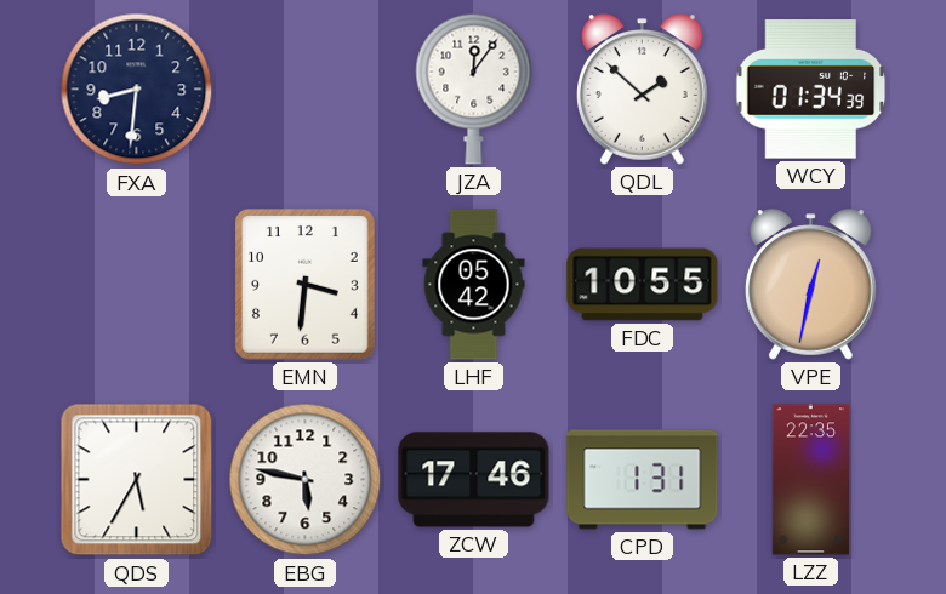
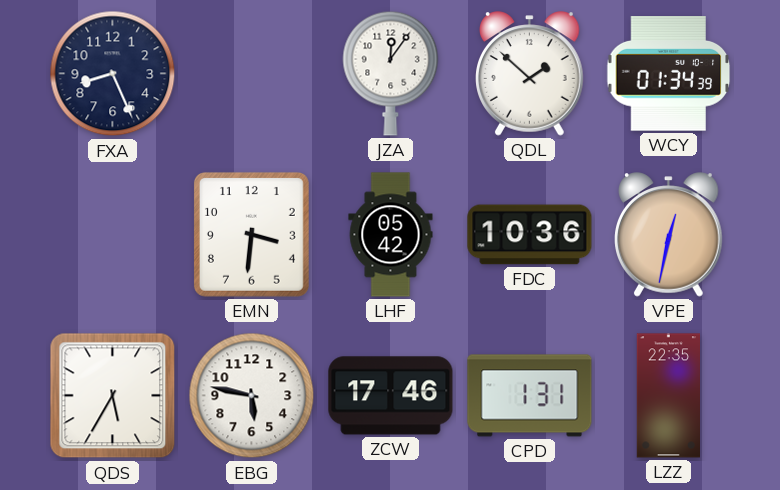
FXA: 8:31 -> 8:26 (113, 74)
FDC: 10:55 -> 10:36 (530, 235)
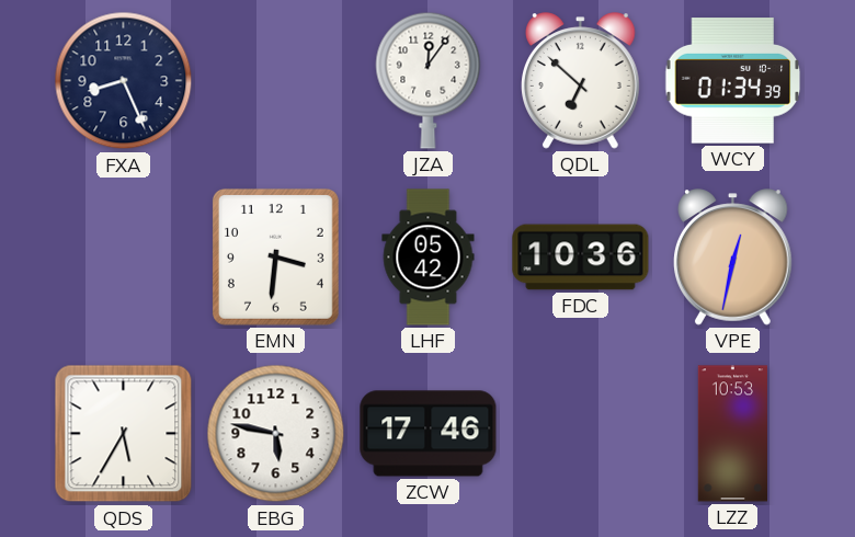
QDL: 1:52 -> 6:52 (581, 81)
CPD: 1:31 -> none (530, 396)
LZZ: 22:35 -> 10:53 (732, 434)
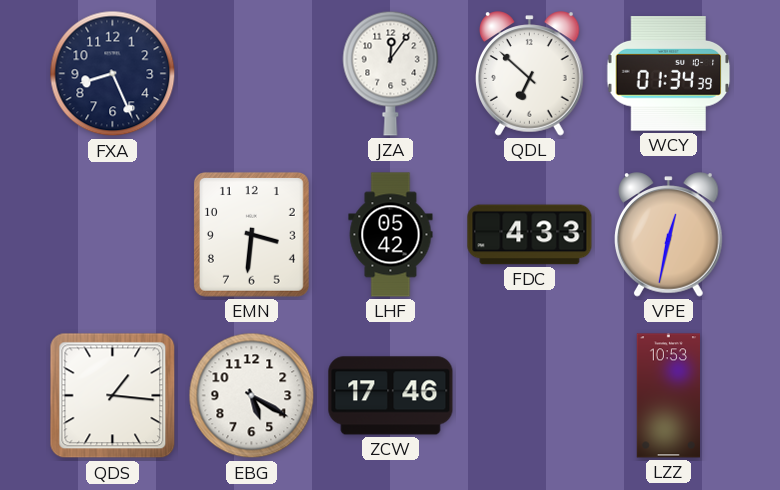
FDC: 10:36 -> 4:33 (530, 235)
QDS: 5:35 -> 1:16 (113, 396)
EBG: 5:47 -> 5:20 (252, 396)
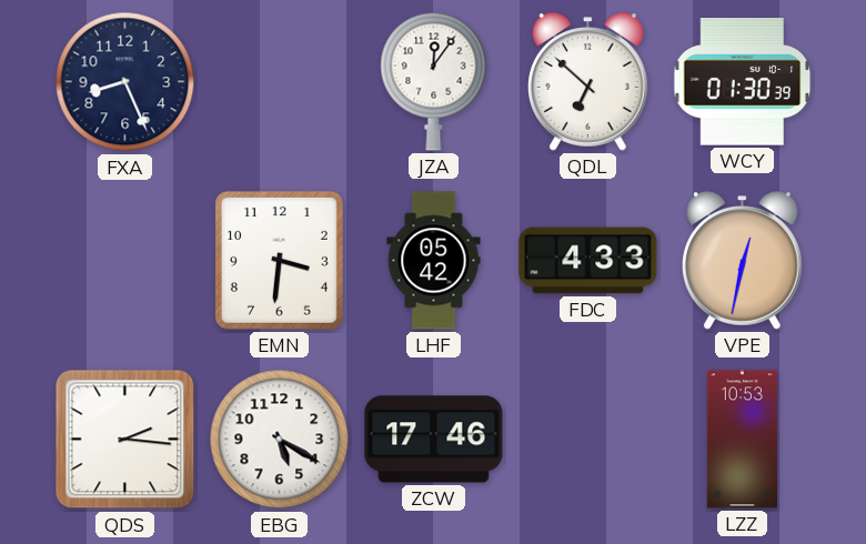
WCY: 01:34 -> 01:30 (743, 82)
QDS: 1:16 -> 2:16 (125, 440)
